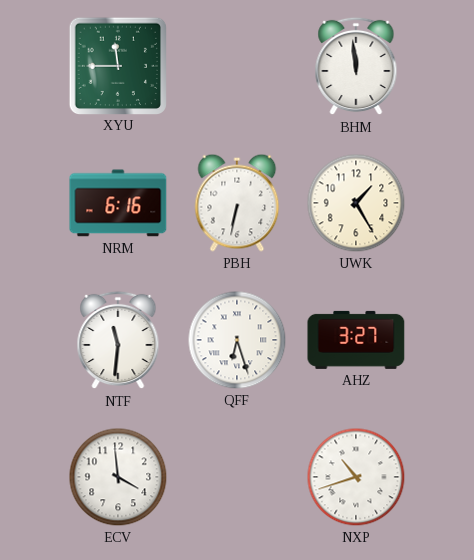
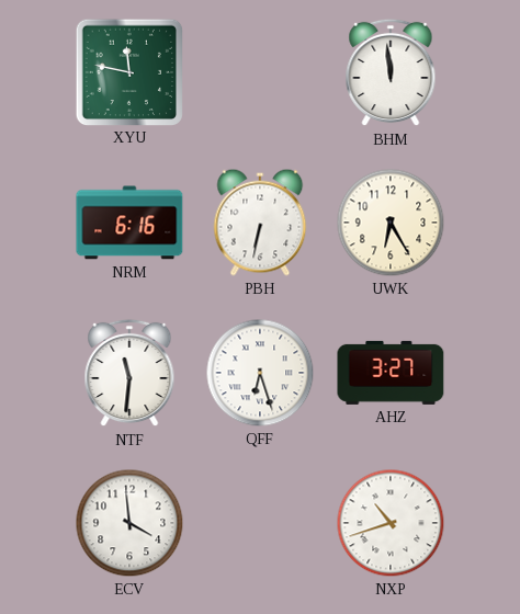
XYU: 11:45 -> 11:47 (128, 71)
UWK: 1:25 -> 6:25 (391, 223)
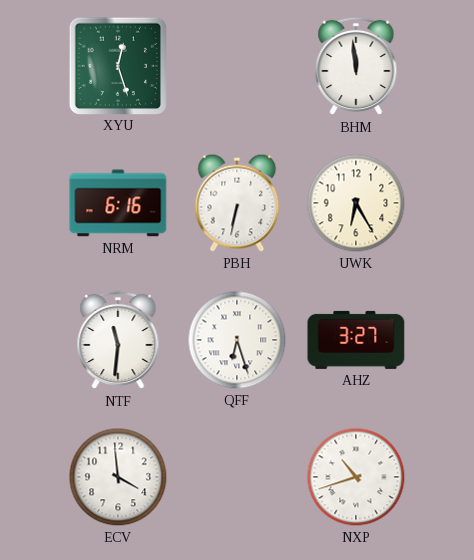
XYU: 11:47 -> 12:27 (117, 65)
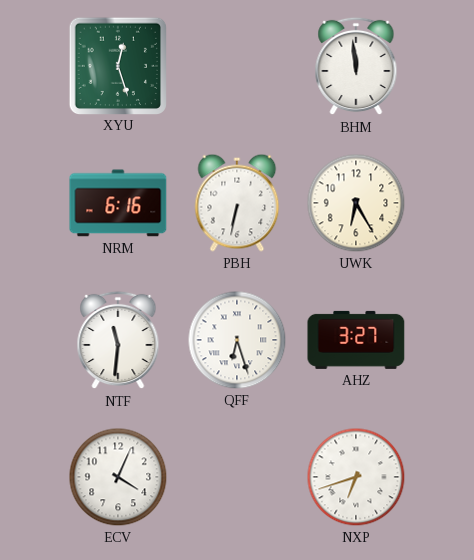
ECV: 3:59 -> 4:04 (118, 477)
NXP: 10:42 -> 6:42 (356, 477)
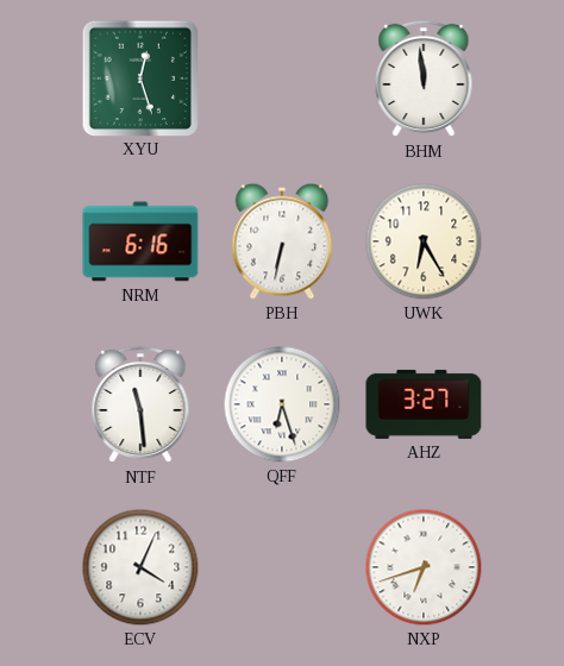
NTF: 11:31 -> 11:29 (140, 404)
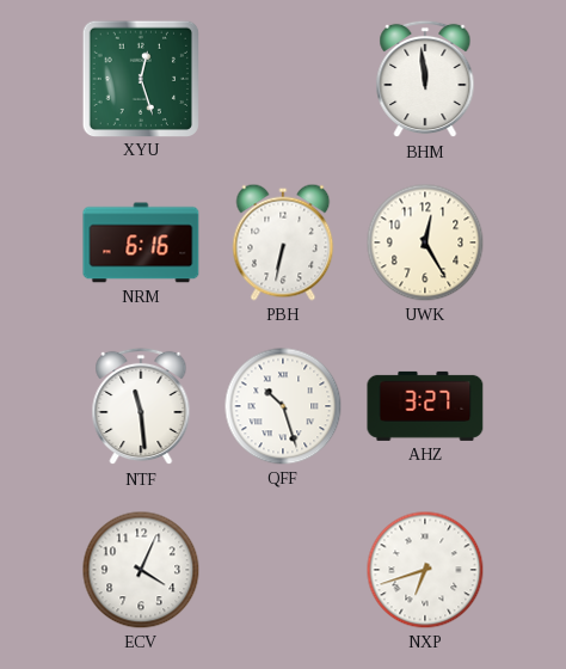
UWK: 6:25 -> 12:25 (425, 243)
QFF: 6:27 -> 10:27 (283, 406)
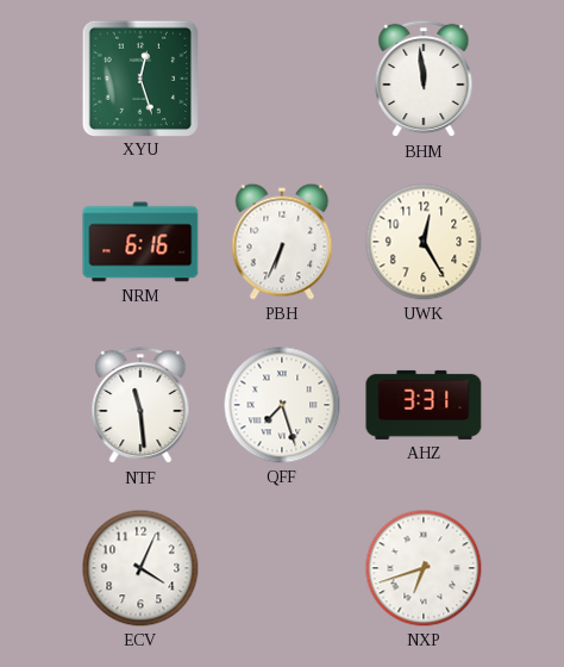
PBH: 6:32 -> 6:34 (282, 242)
QFF: 10:27 -> 7:27 (282, 405)
AHZ: 3:27 -> 3:31 (424, 405)
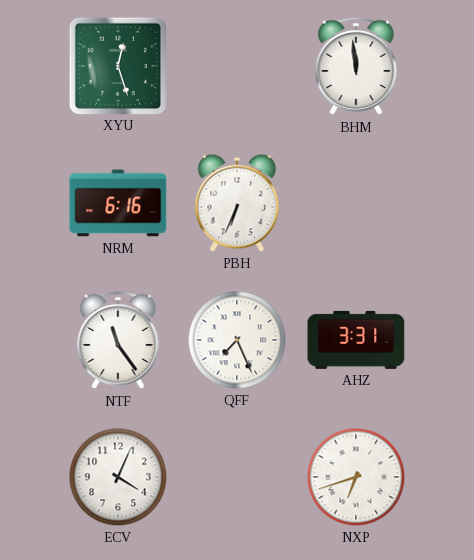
UWK: 12:25 -> none (424, 242)
NTF: 11:29 -> 11:24 (118, 340)
QFF: 7:27 -> 7:26 (237, 340)
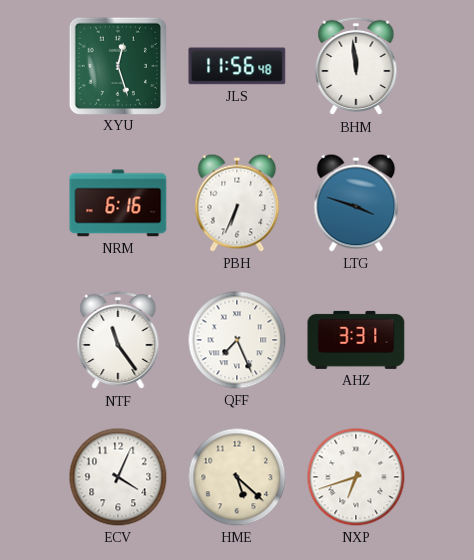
JLS: none -> 11:56 (237, 66)
LTG: none -> 3:48 (356, 203)
HME: none -> 5:22 (237, 477)
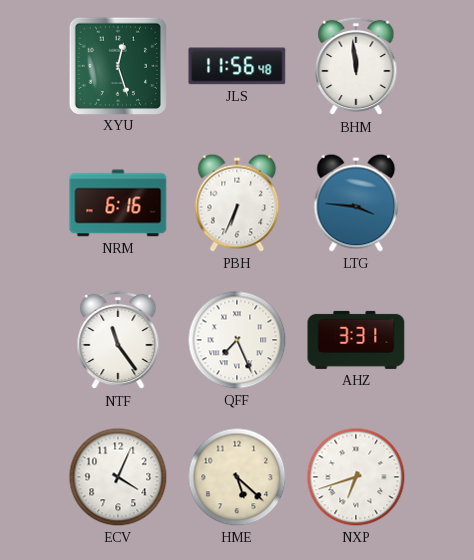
LTG: 3:48 -> 3:46 (356, 203)
